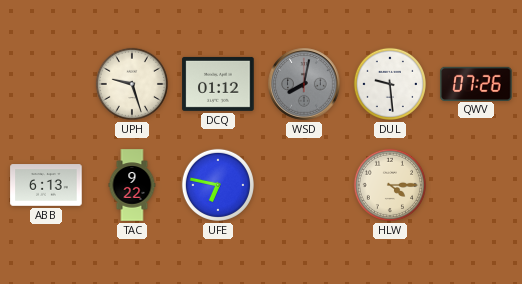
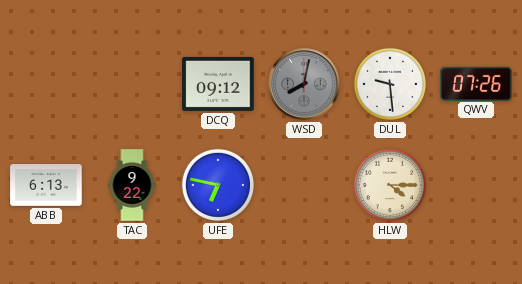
UPH: 9:27 -> none (132, 84)
DCQ: 01:12 -> 09:12 (218, 84)
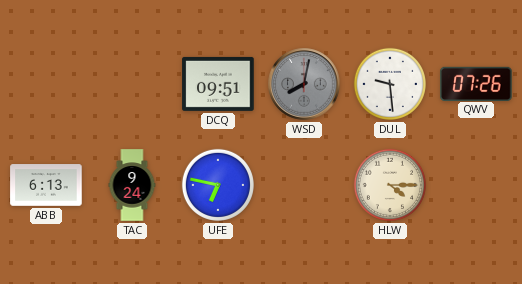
DCQ: 09:12 -> 09:51 (218, 84)
TAC: 9:22 -> 9:24 (132, 185)
